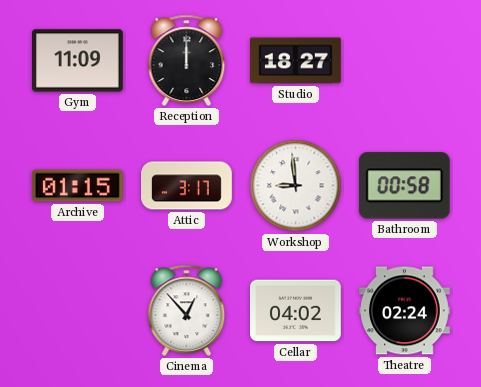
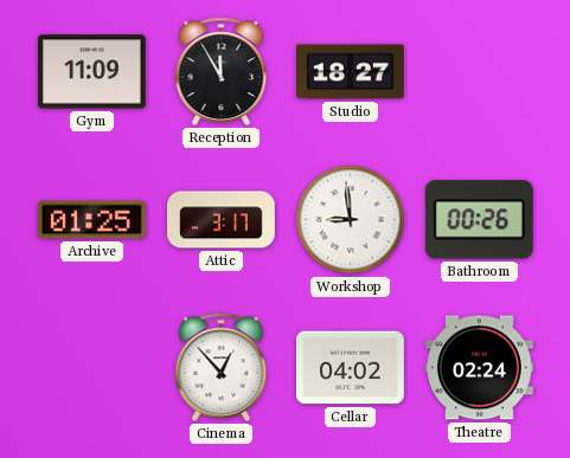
Reception: 12:00 -> 11:55 (222, 71)
Archive: 01:15 -> 01:25 (92, 220)
Bathroom: 00:58 -> 00:26 (479, 220)
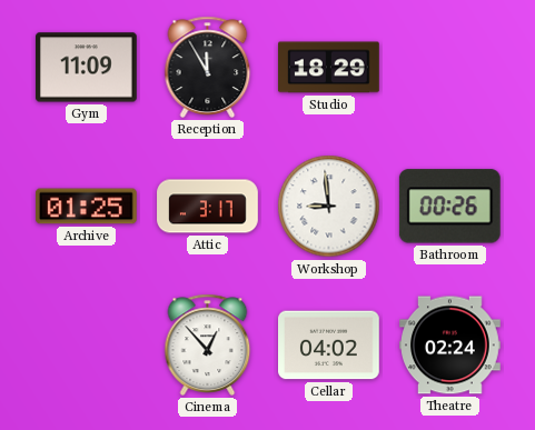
Studio: 18:27 -> 18:29 (329, 68)
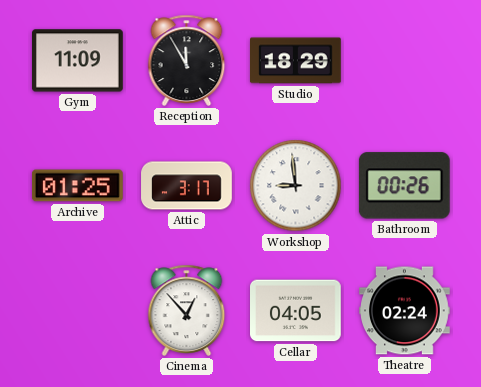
Cellar: 04:02 -> 04:05 (296, 311)
